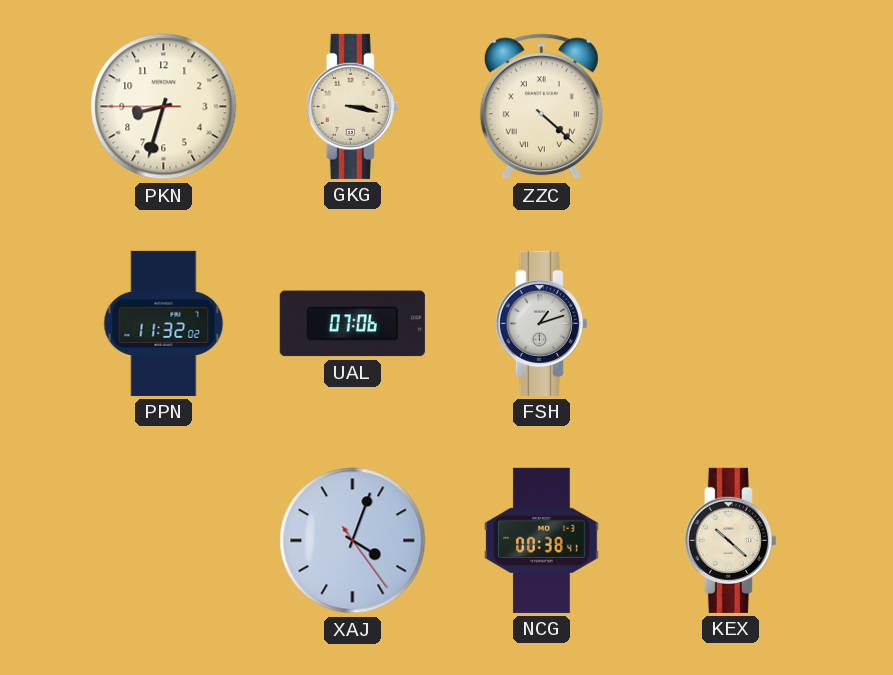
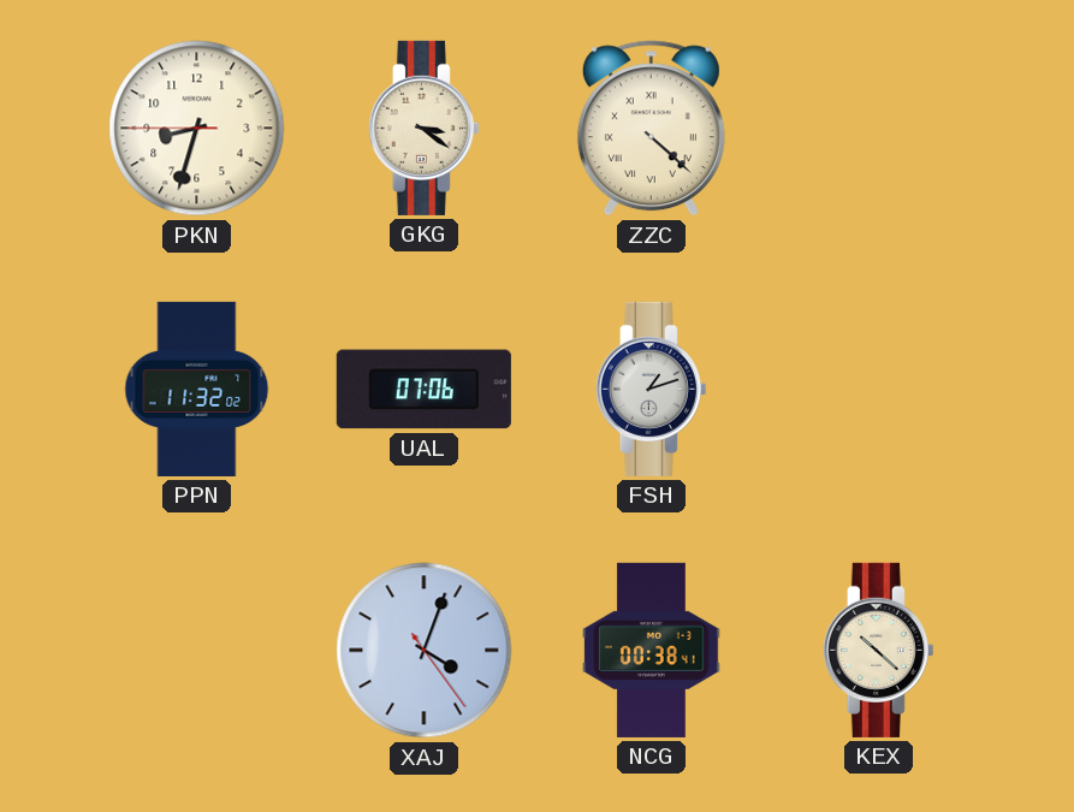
GKG: 3:17 -> 3:21 (423, 128)
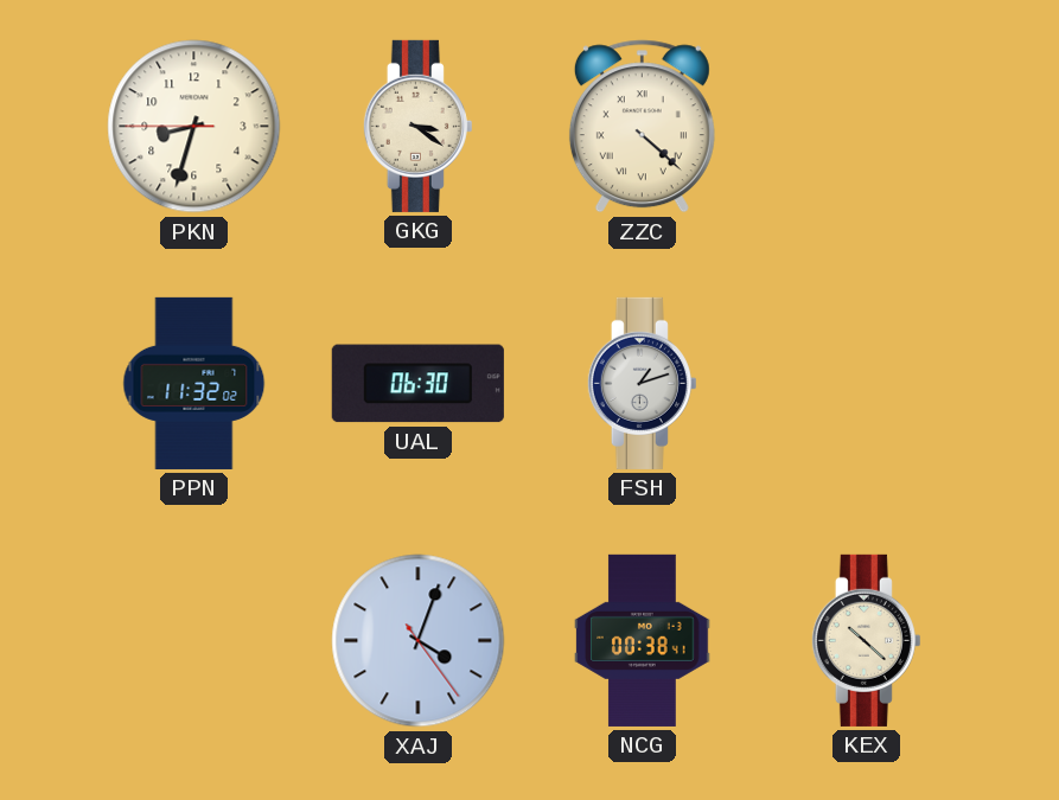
UAL: 07:06 -> 06:30 (417, 384)
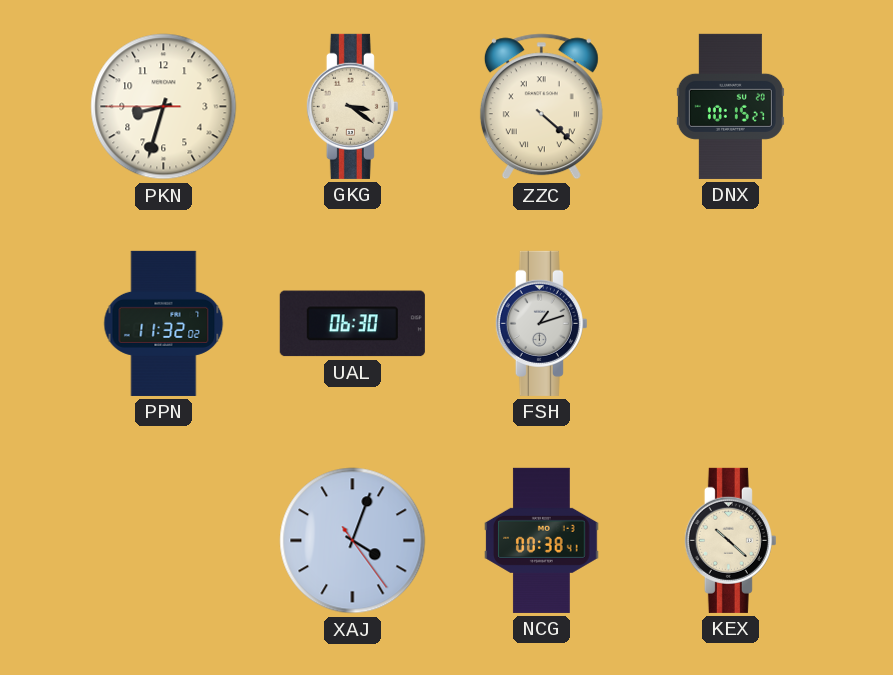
DNX: none -> 10:15 (730, 106)
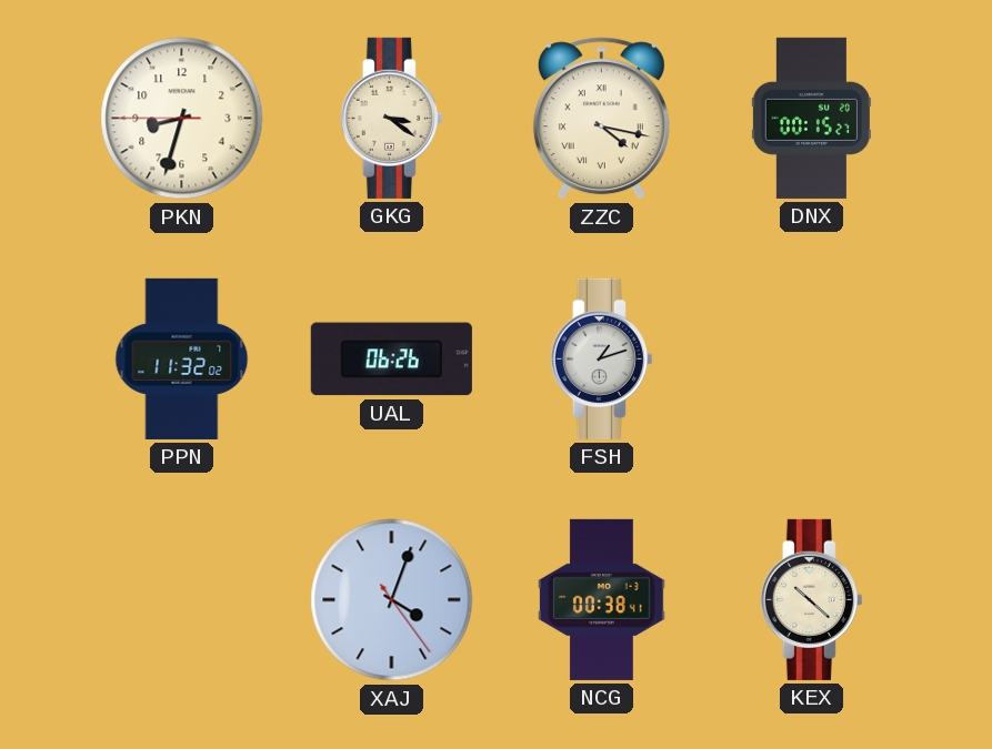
ZZC: 4:22 -> 4:17 (601, 119)
DNX: 10:15 -> 00:15 (811, 118)
UAL: 06:30 -> 06:26 (391, 360)
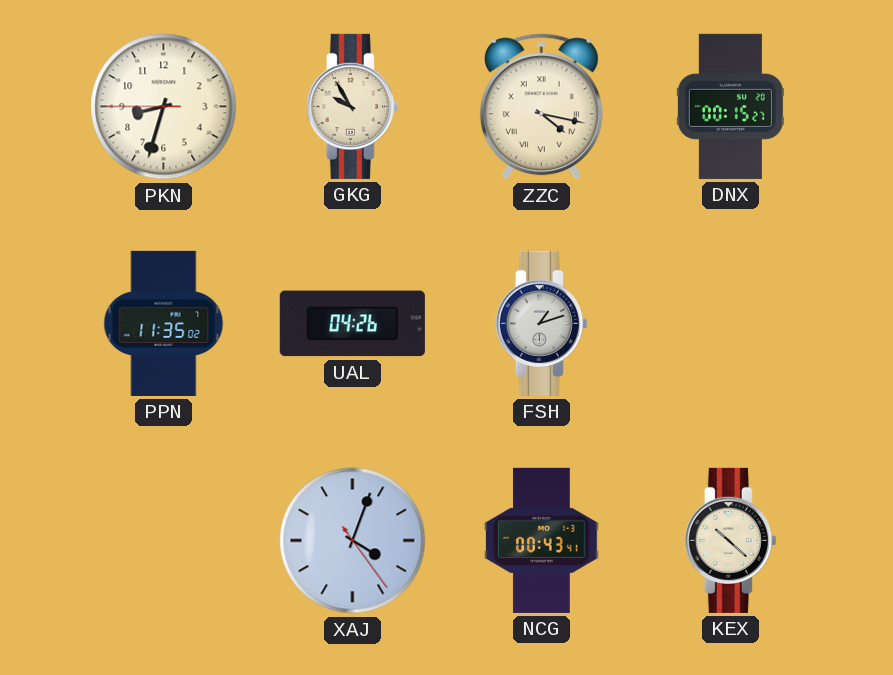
GKG: 3:21 -> 9:55 (352, 106)
PPN: 11:32 -> 11:35 (164, 323)
UAL: 06:26 -> 04:26 (352, 324)
NCG: 00:38 -> 00:43 (542, 540)
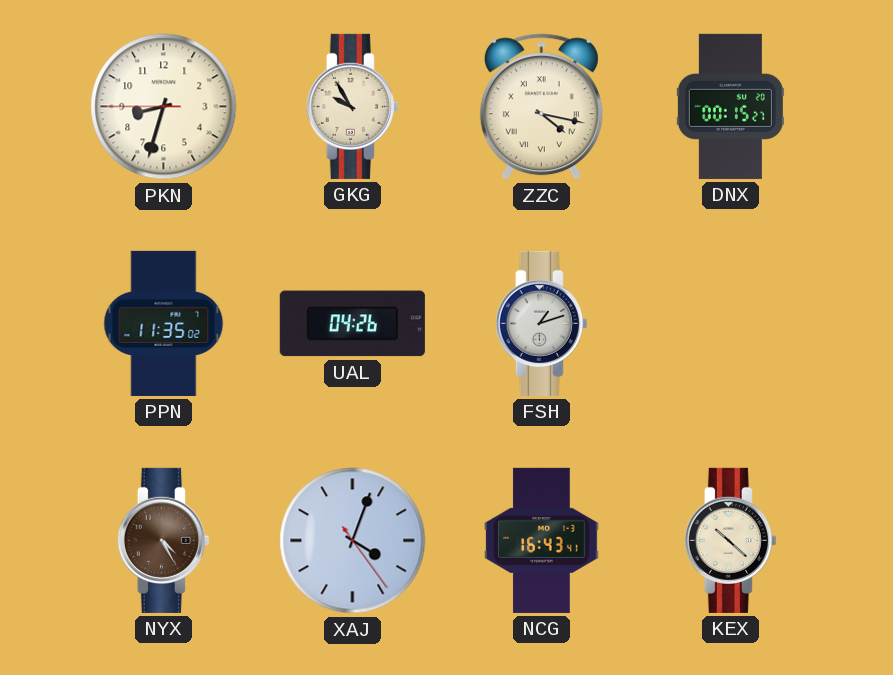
NYX: none -> 4:25 (163, 540)
NCG: 00:43 -> 16:43 (542, 540)
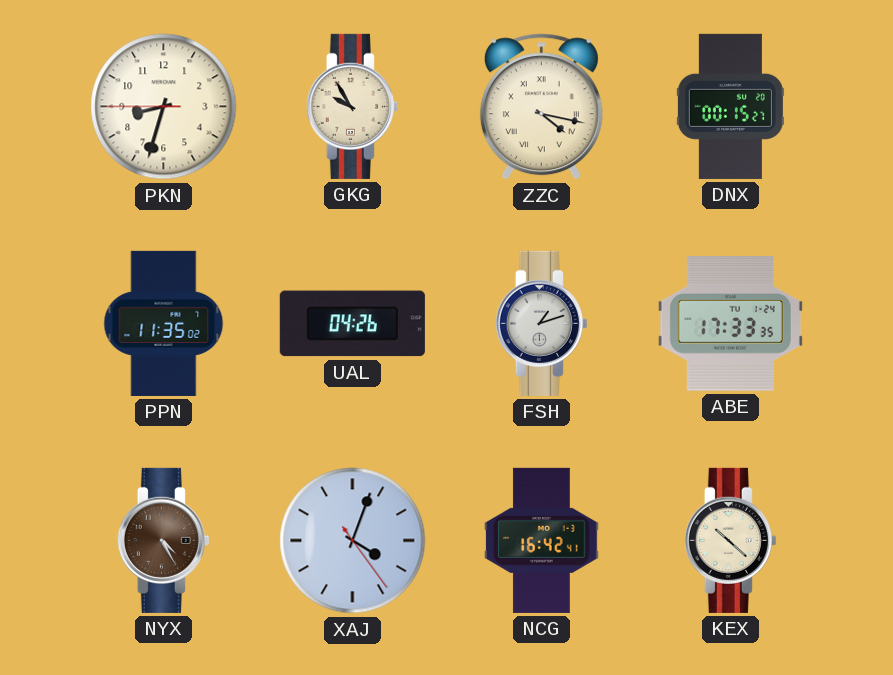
ABE: none -> 17:33 (730, 324)
NCG: 16:43 -> 16:42 (542, 540)
